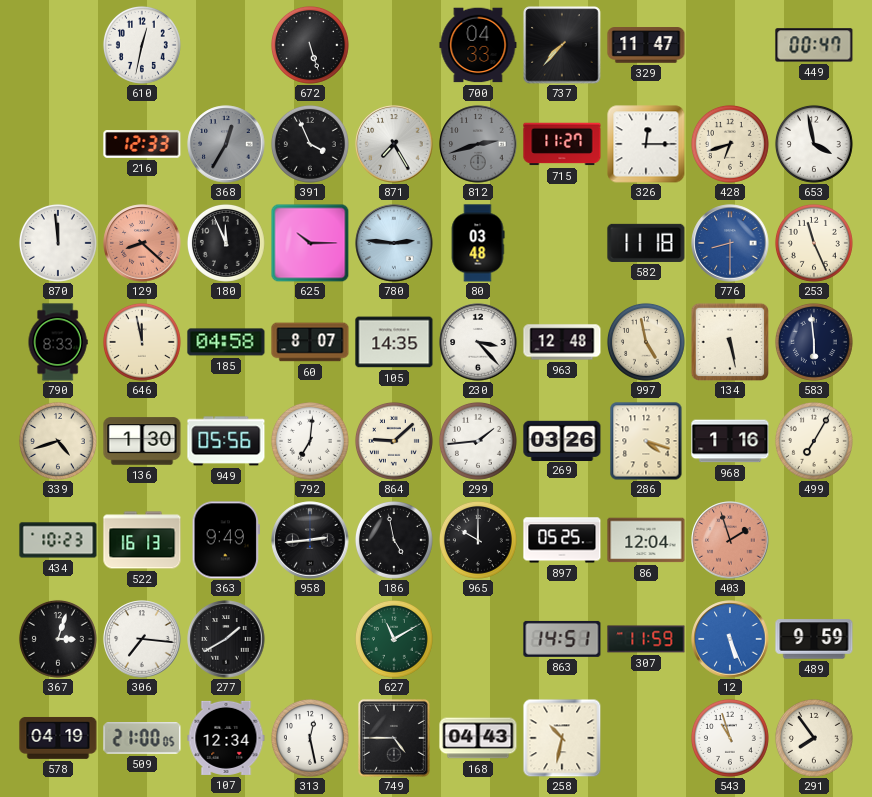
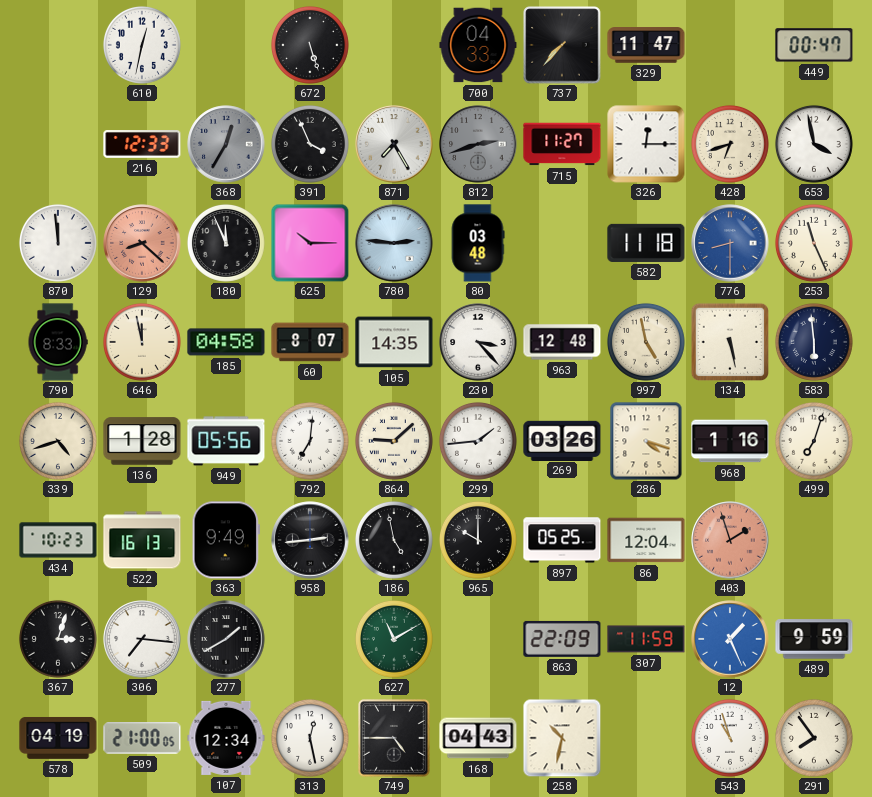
136: 1:30 -> 1:28 (142, 441)
499: 7:05 -> 7:03 (814, 441)
863: 14:51 -> 22:09 (562, 639)
12: 5:26 -> 1:26 (730, 639)
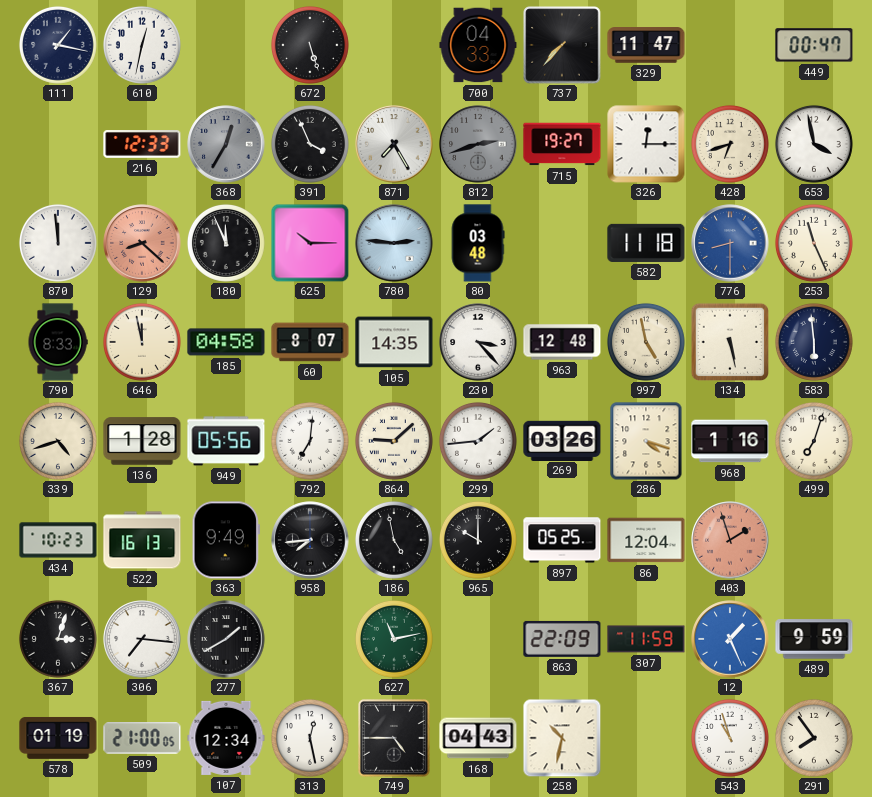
111: none -> 1:17 (58, 45)
715: 11:27 -> 19:27 (562, 144)
958: 2:44 -> 7:44 (310, 540)
627: 11:10 -> 11:13 (394, 639)
578: 04:19 -> 01:19 (58, 738)
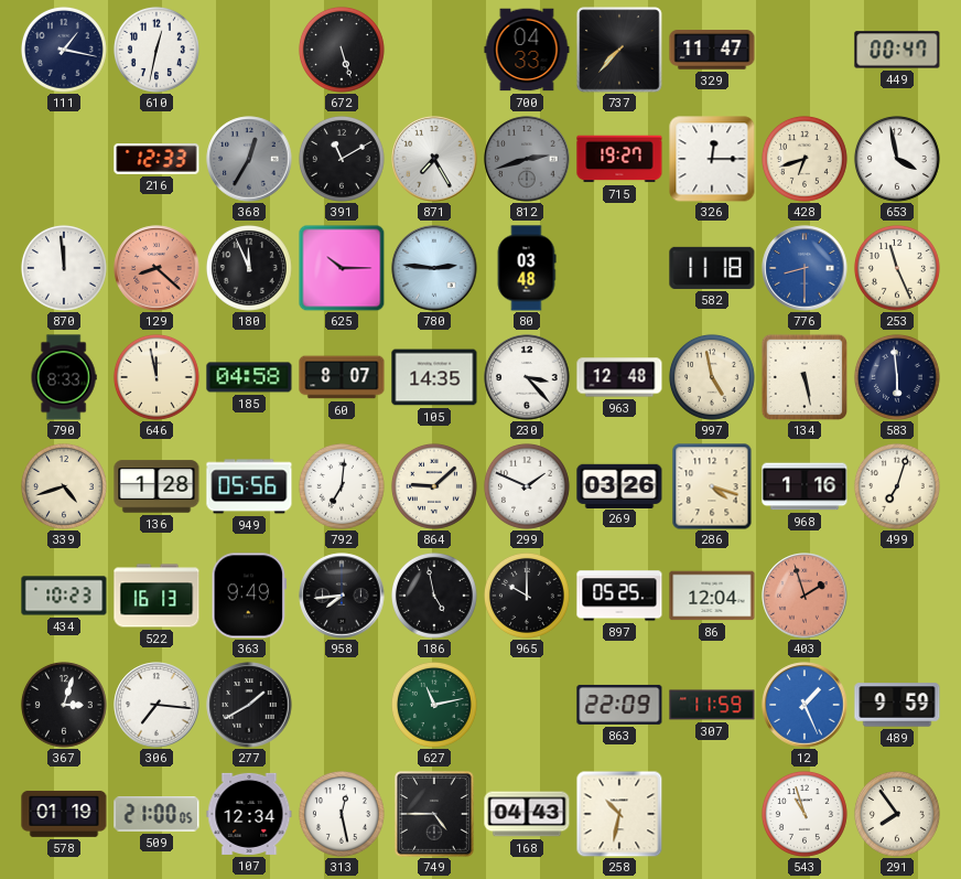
391: 3:56 -> 11:10 (342, 159)
299: 1:44 -> 1:49 (527, 486)
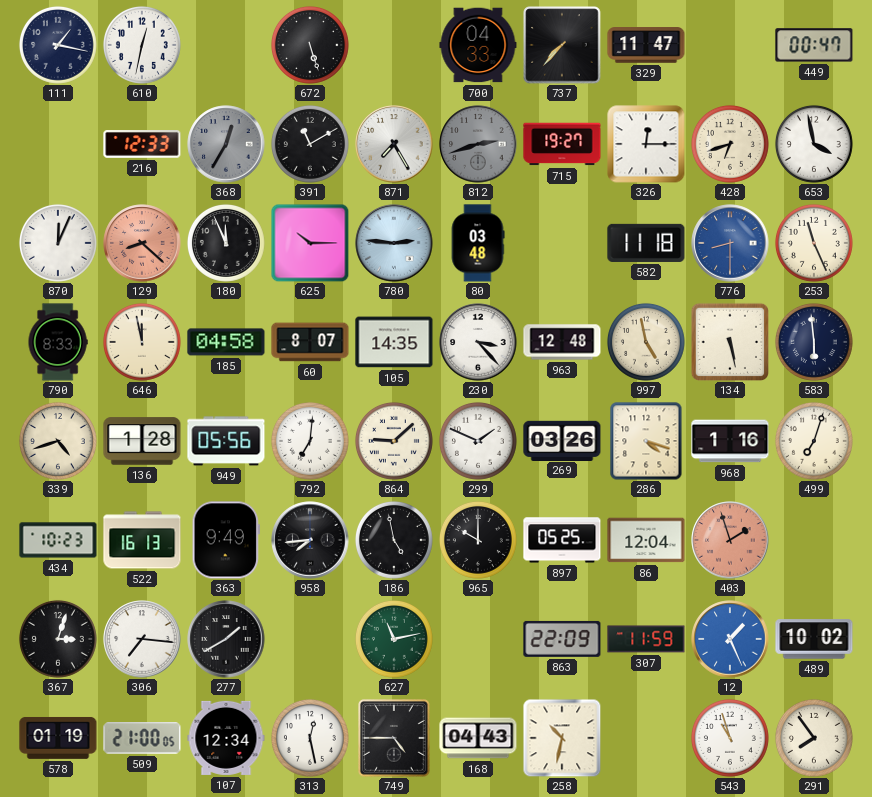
870: 11:59 -> 12:04 (58, 243)
489: 9:59 -> 10:02 (814, 639)
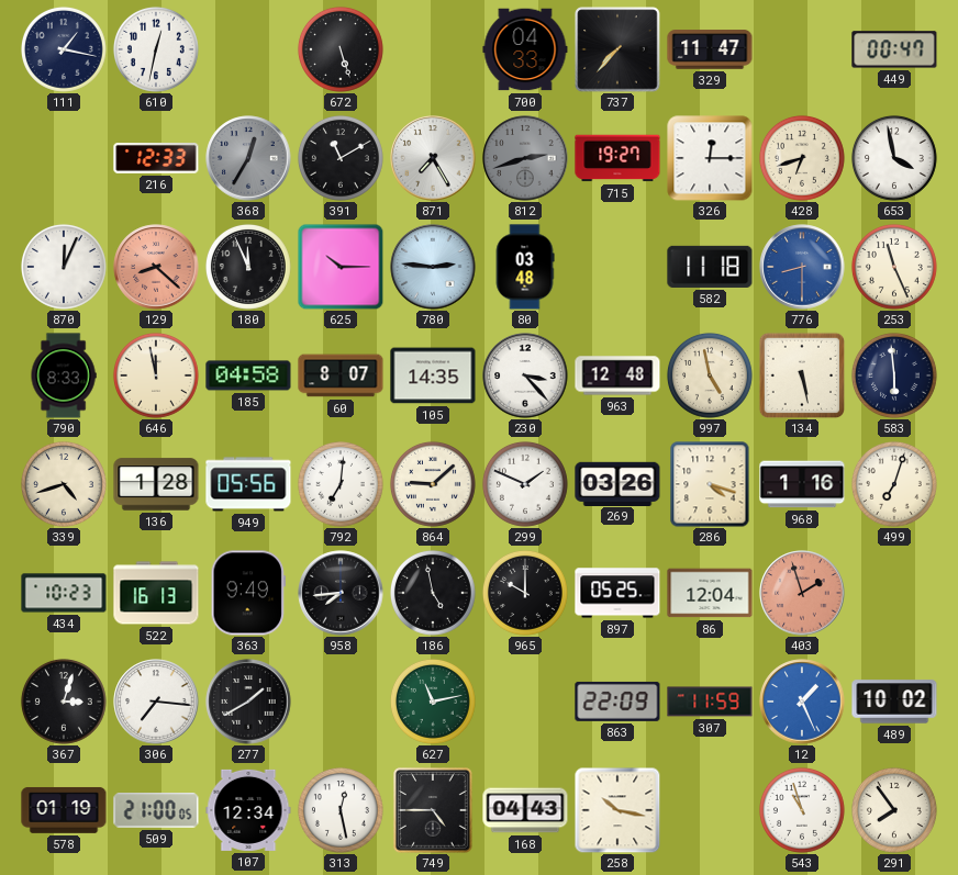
258: 10:32 -> 10:17 (617, 810)
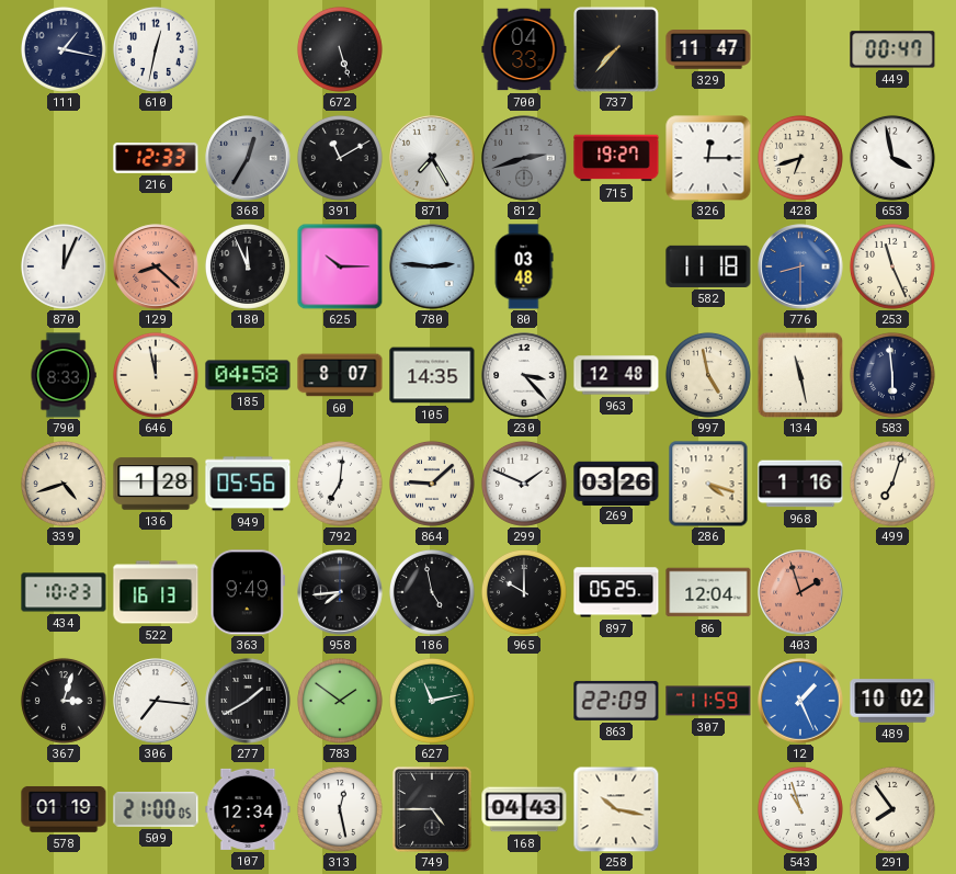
134: 5:28 -> 11:28 (799, 374)
783: none -> 1:51 (340, 701)
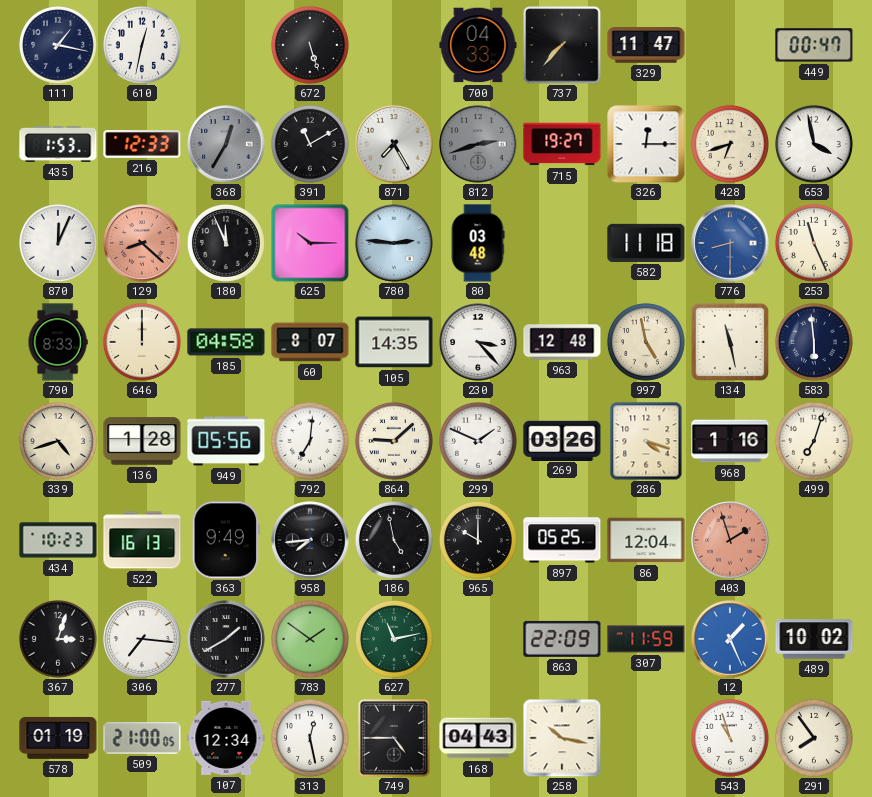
435: none -> 1:53 (58, 144)
646: 11:58 -> 12:00 (142, 342)
